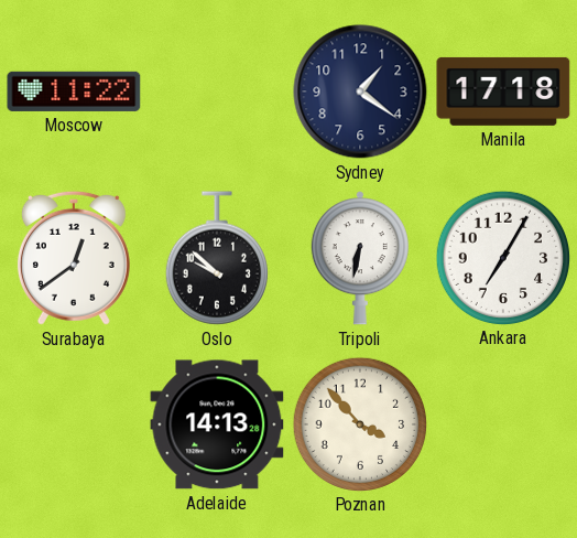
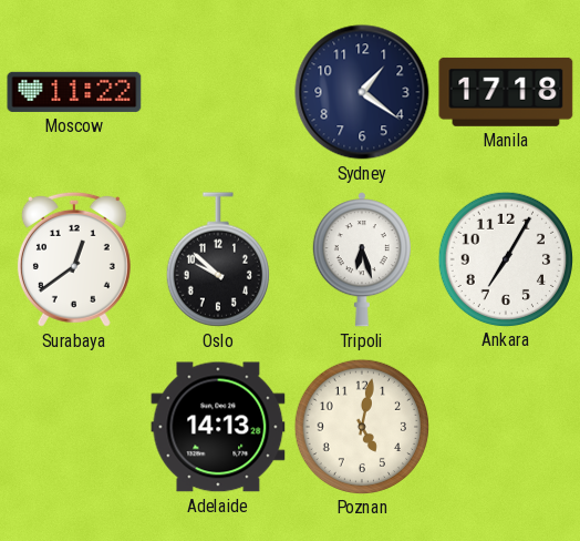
Tripoli: 6:32 -> 6:27 (362, 259)
Poznan: 3:53 -> 5:02 (361, 426)
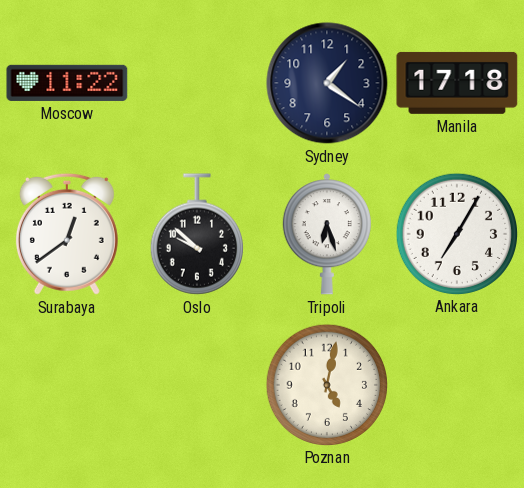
Adelaide: 14:13 -> none (218, 427)
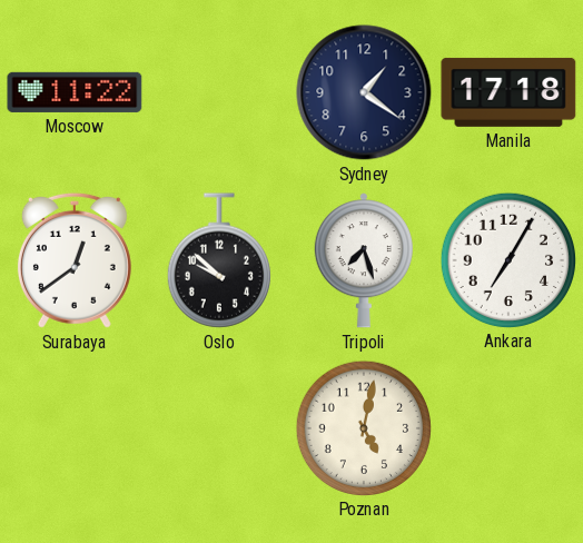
Tripoli: 6:27 -> 7:27 (364, 260)
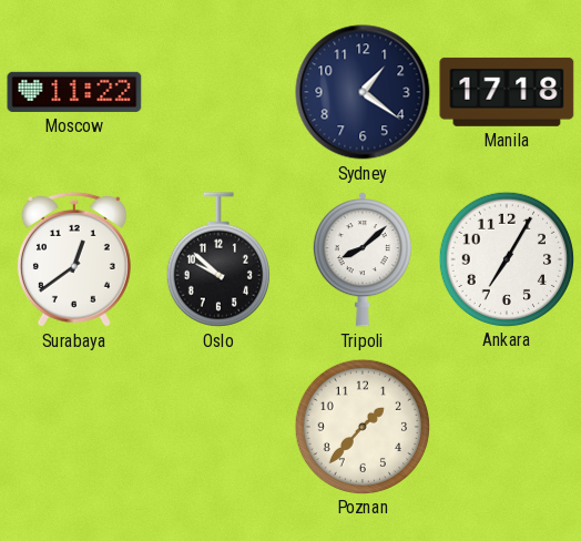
Tripoli: 7:27 -> 8:08 (363, 259)
Poznan: 5:02 -> 1:37 (361, 426)
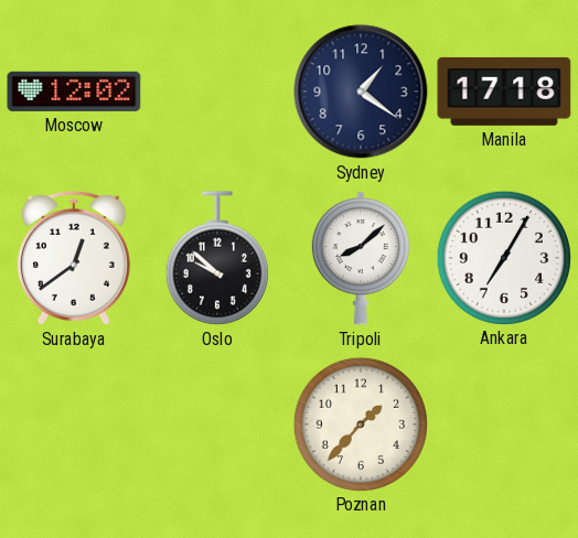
Moscow: 11:22 -> 12:02 (74, 92)
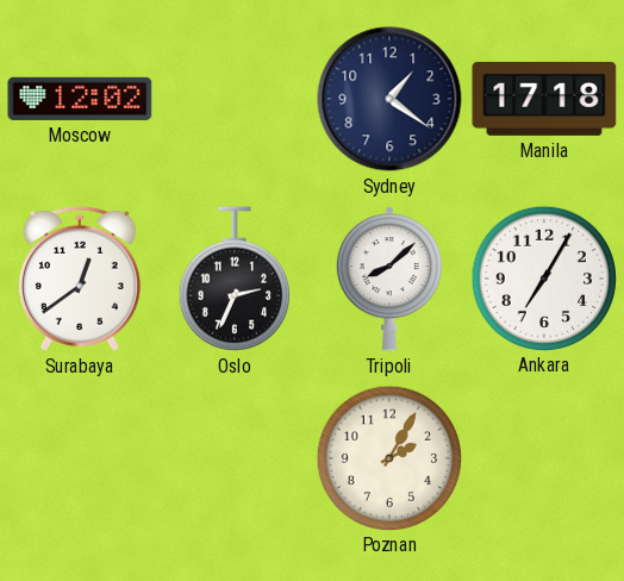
Oslo: 9:52 -> 2:34 (235, 279)
Poznan: 1:37 -> 2:05 (388, 457)
